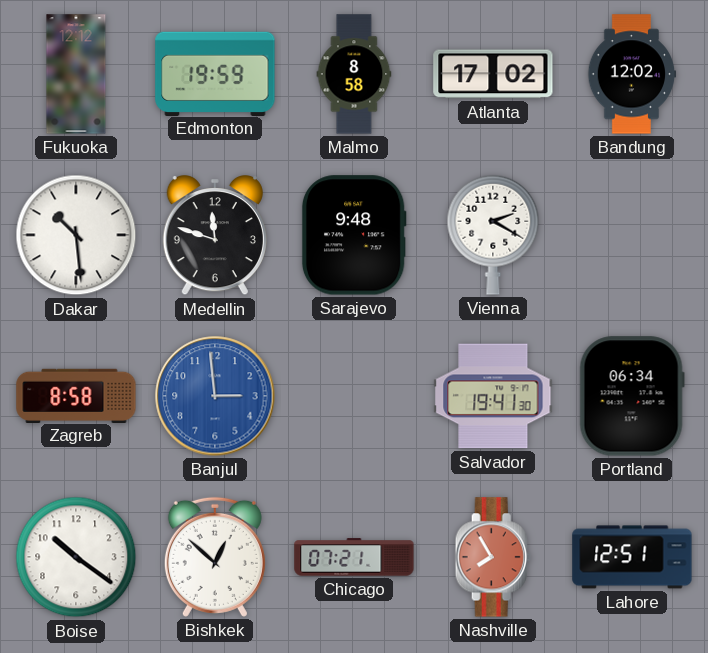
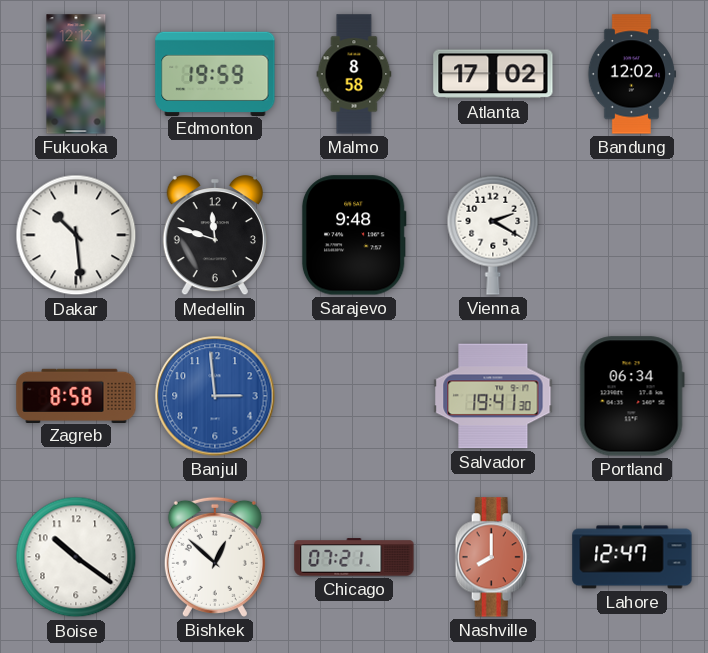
Nashville: 7:55 -> 8:00 (493, 557)
Lahore: 12:51 -> 12:47 (632, 557)
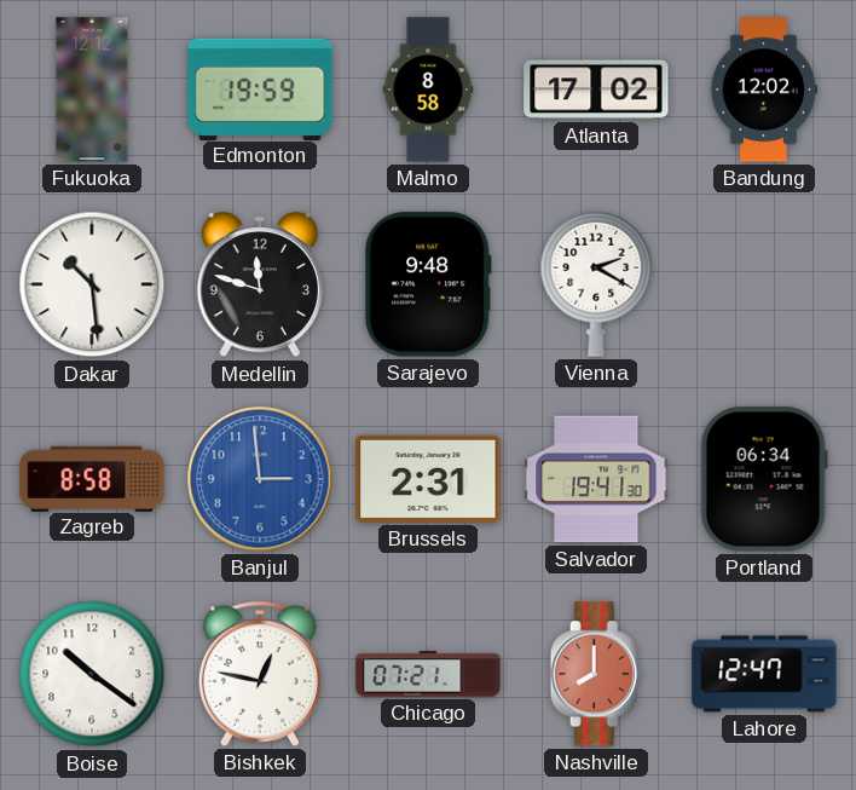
Brussels: none -> 2:31 (428, 479)
Bishkek: 12:52 -> 12:47 (260, 674)
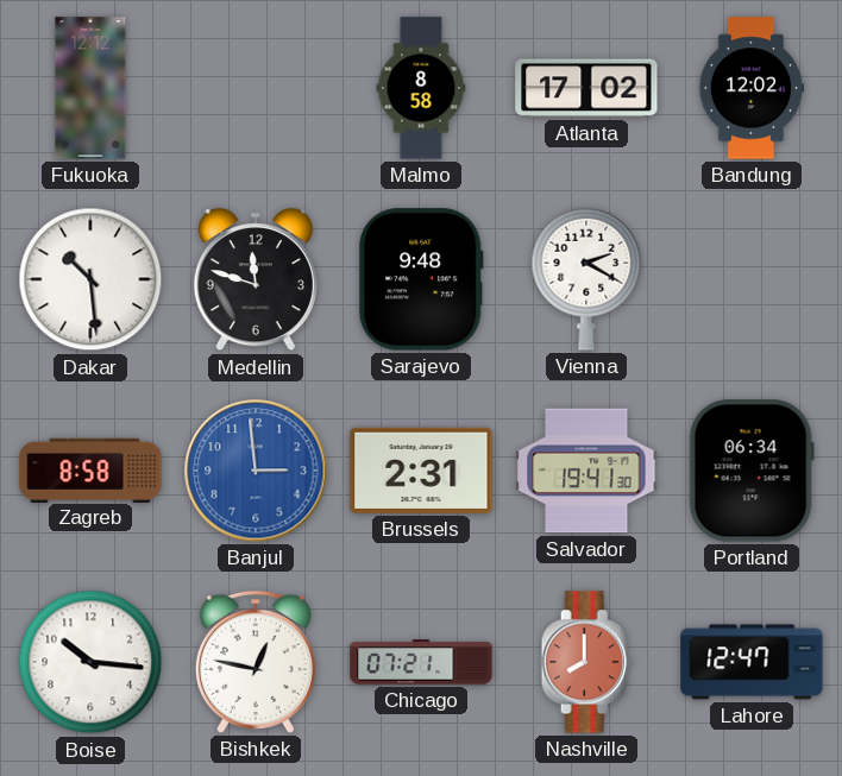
Edmonton: 19:59 -> none (260, 88)
Boise: 10:21 -> 10:16 (90, 662)
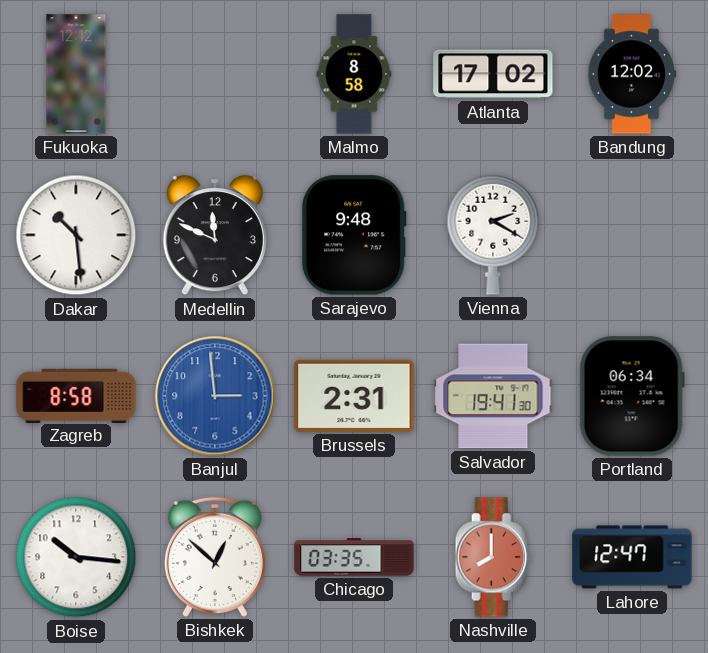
Medellin: 11:48 -> 11:49 (215, 236)
Bishkek: 12:47 -> 12:52 (215, 557)
Chicago: 07:21 -> 03:35 (354, 557)
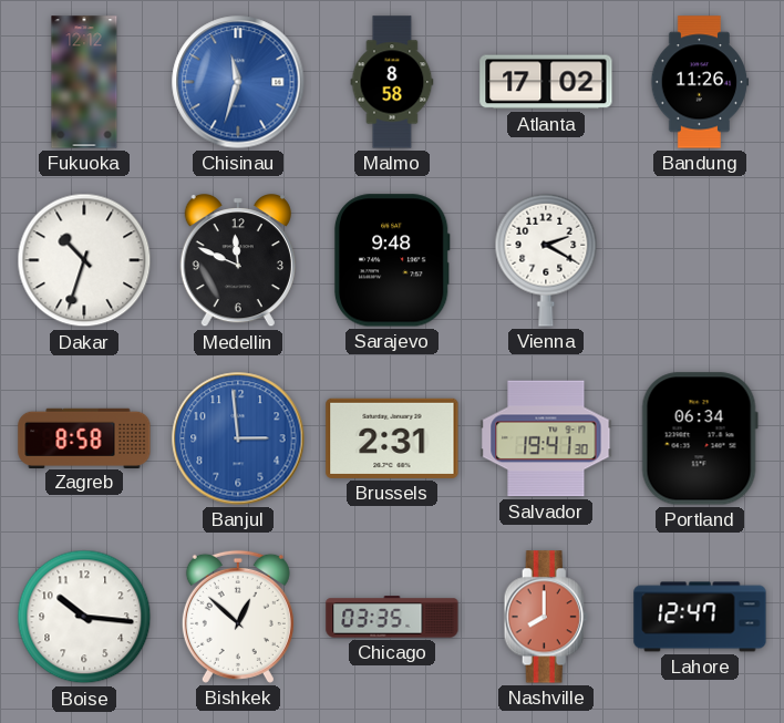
Chisinau: none -> 11:33 (238, 82)
Bandung: 12:02 -> 11:26 (700, 82)
Dakar: 10:29 -> 10:33 (84, 260)
